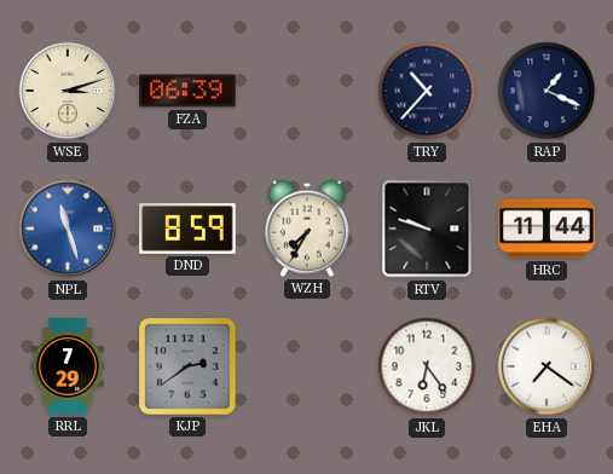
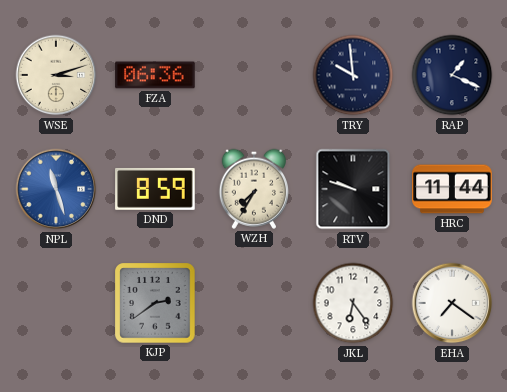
FZA: 06:39 -> 06:36 (155, 75)
TRY: 10:37 -> 9:59 (353, 75)
RRL: 7:29 -> none (68, 366)
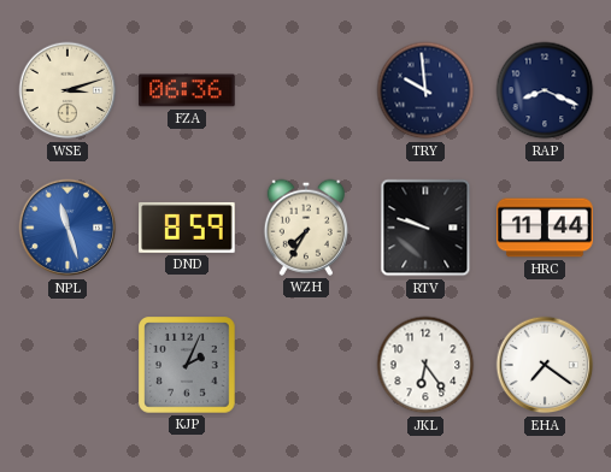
RAP: 1:19 -> 8:19 (545, 90)
KJP: 2:39 -> 2:04 (187, 365)
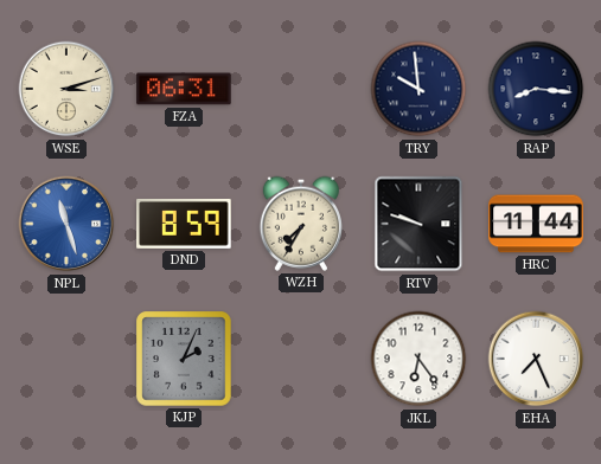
FZA: 06:36 -> 06:31 (184, 89)
RAP: 8:19 -> 8:16 (536, 89)
EHA: 7:21 -> 7:26 (536, 359)
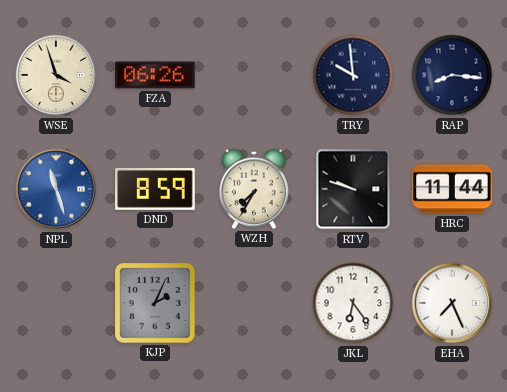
WSE: 3:12 -> 3:57 (56, 75)
FZA: 06:31 -> 06:26 (155, 75)
